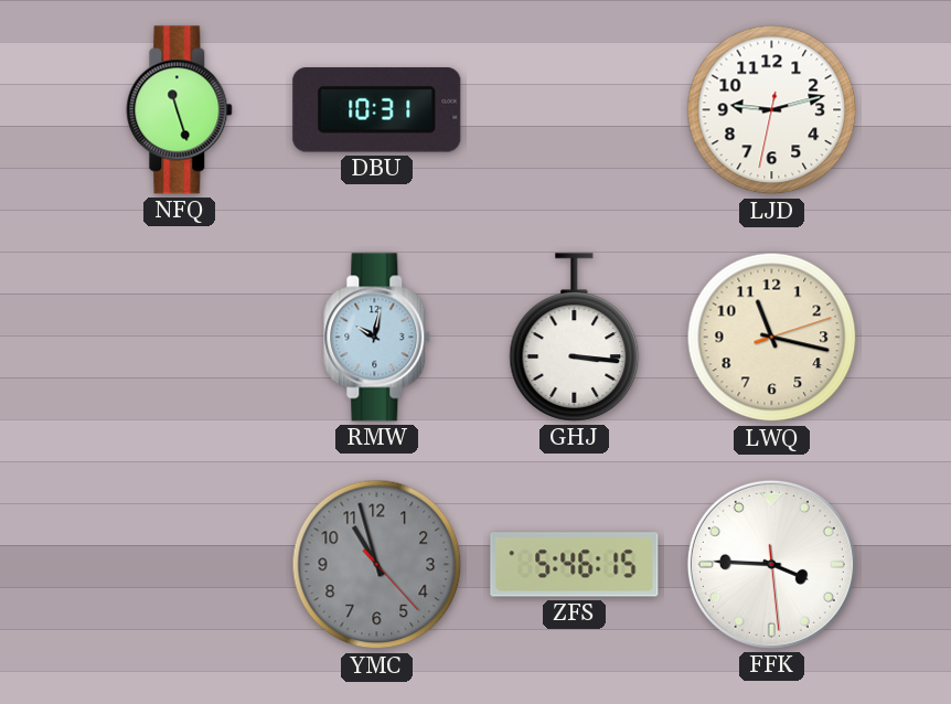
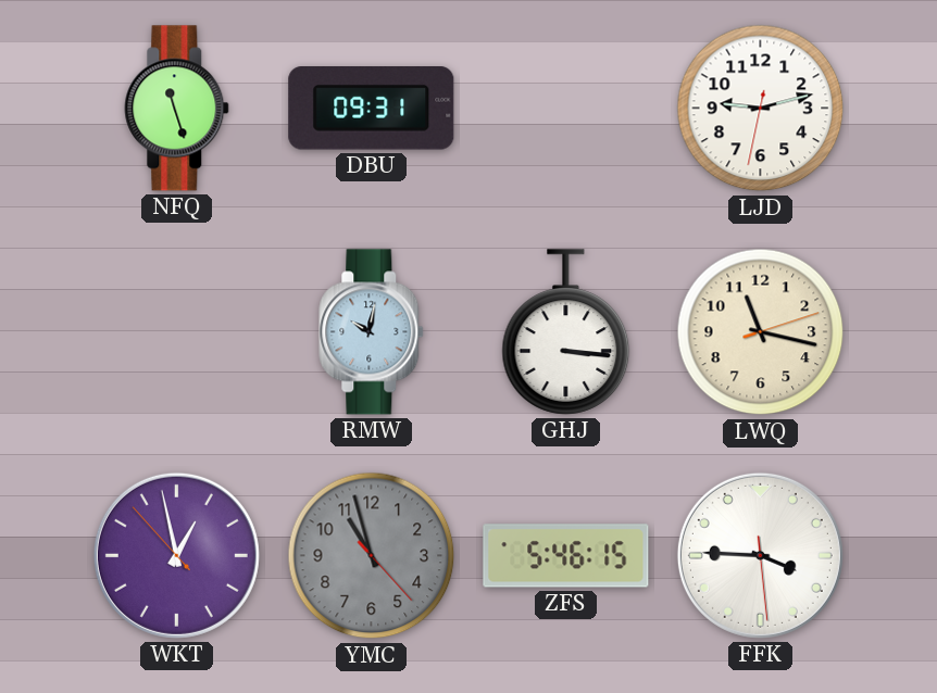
DBU: 10:31 -> 09:31 (372, 109)
WKT: none -> 12:57 (176, 555)
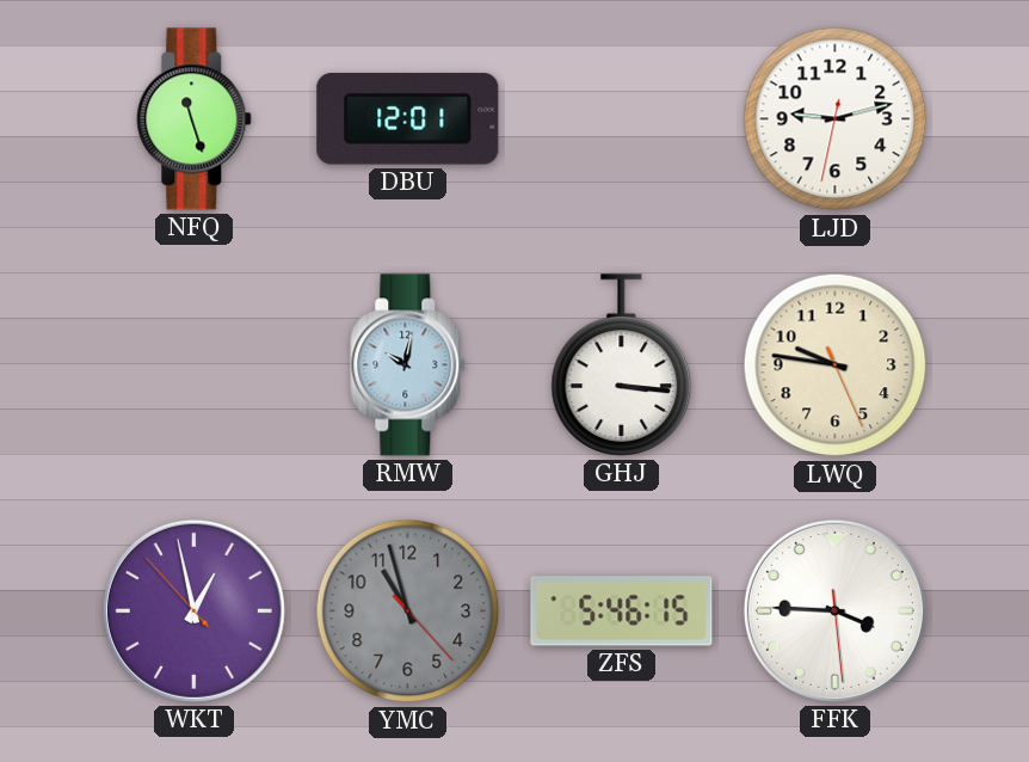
DBU: 09:31 -> 12:01 (408, 119)
LWQ: 11:17 -> 9:46 (836, 365)
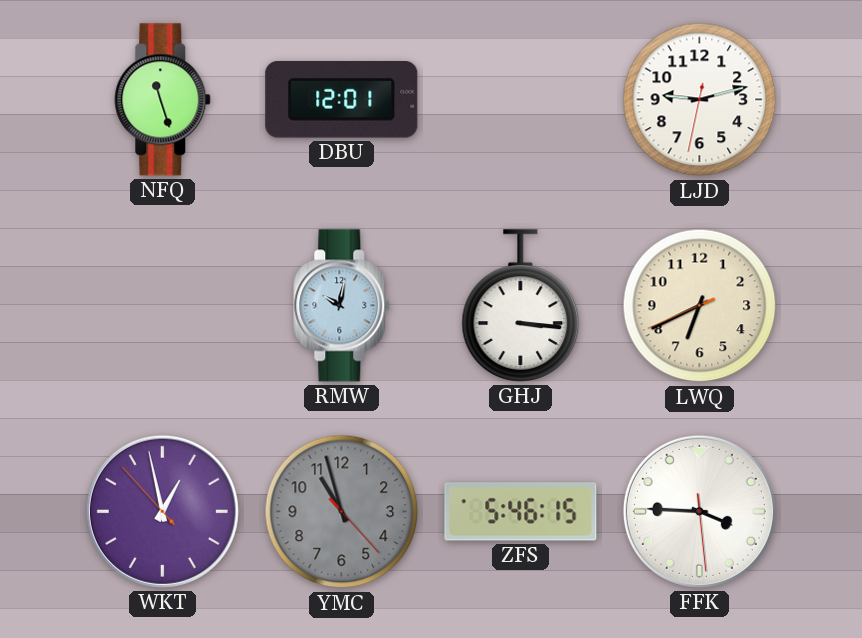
LWQ: 9:46 -> 6:40 (700, 306)
